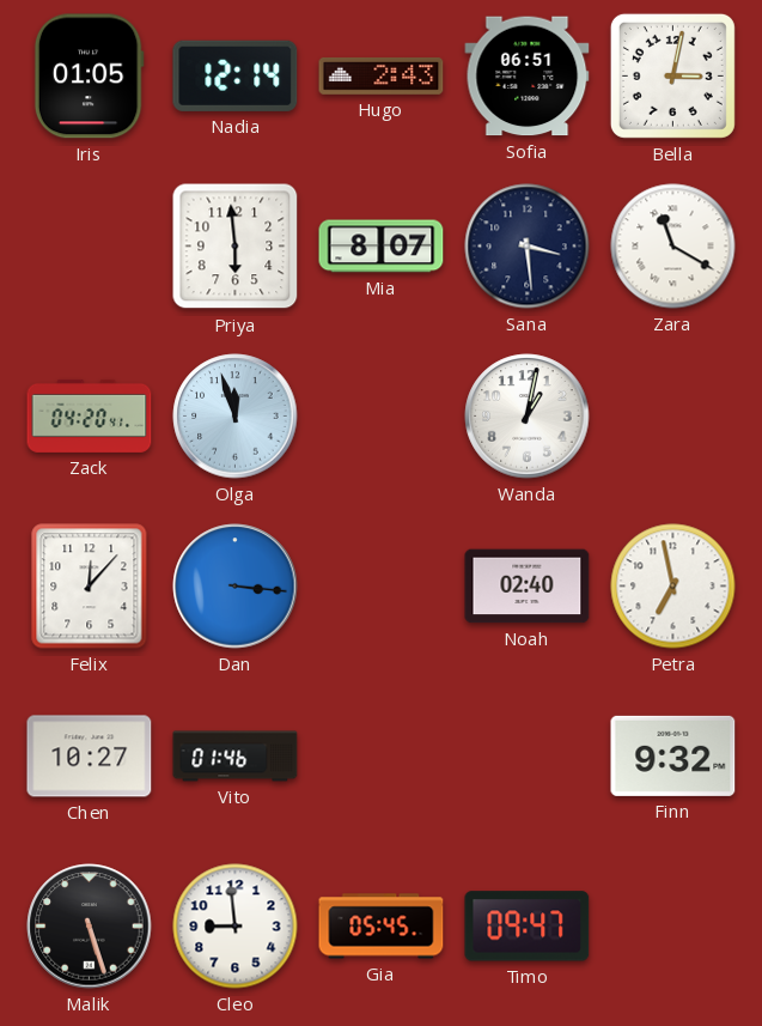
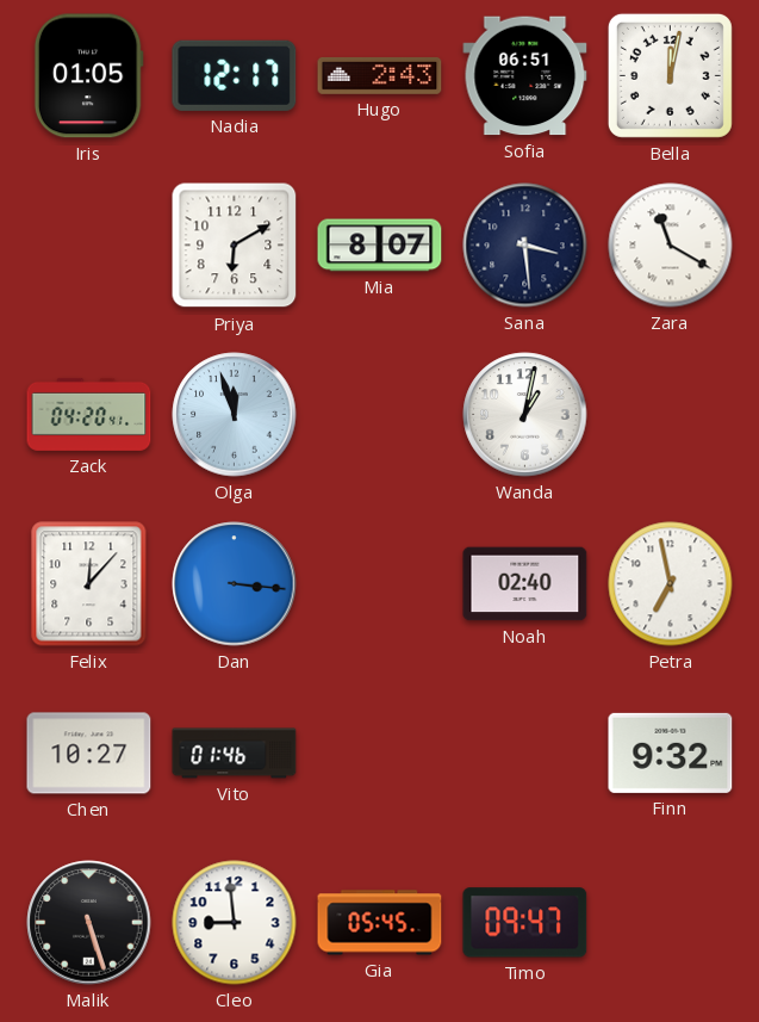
Nadia: 12:14 -> 12:17 (235, 75)
Bella: 3:02 -> 12:02 (670, 75)
Priya: 5:59 -> 6:10 (235, 246)
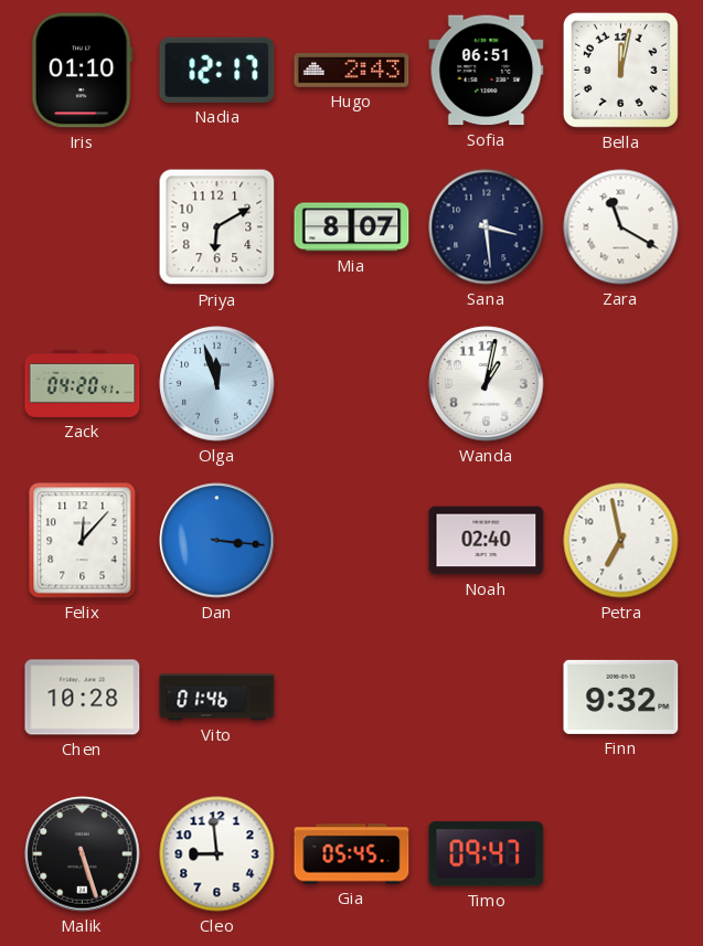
Iris: 01:05 -> 01:10 (82, 71)
Chen: 10:27 -> 10:28 (83, 698)
